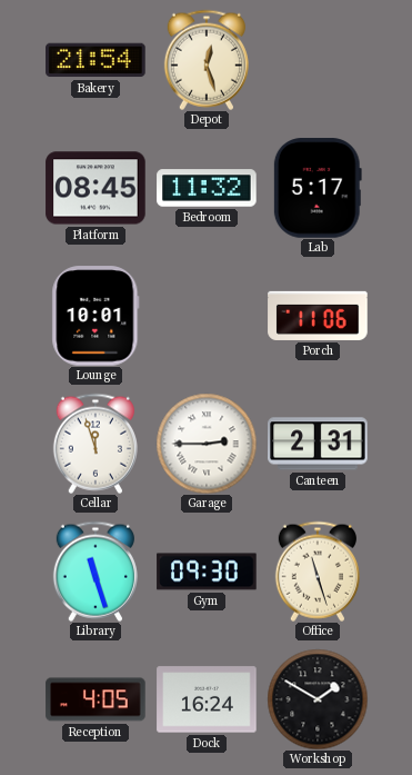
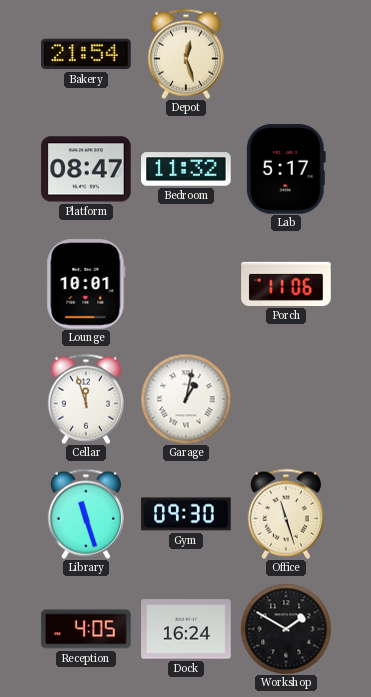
Platform: 08:45 -> 08:47 (86, 169)
Garage: 2:45 -> 1:02 (186, 399)
Canteen: 2:31 -> none (318, 444)
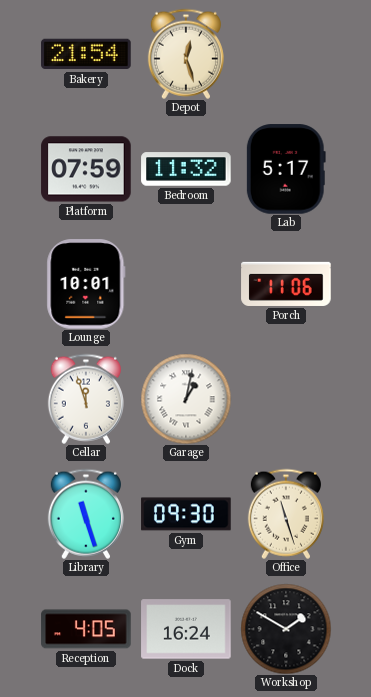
Platform: 08:47 -> 07:59 (86, 169)
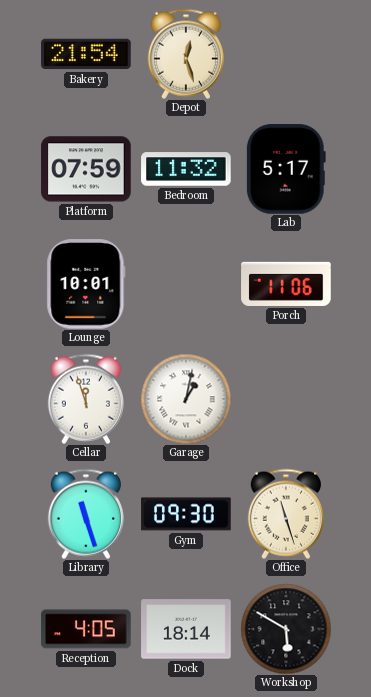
Dock: 16:24 -> 18:14 (186, 629)
Workshop: 1:50 -> 5:50 (286, 629)
